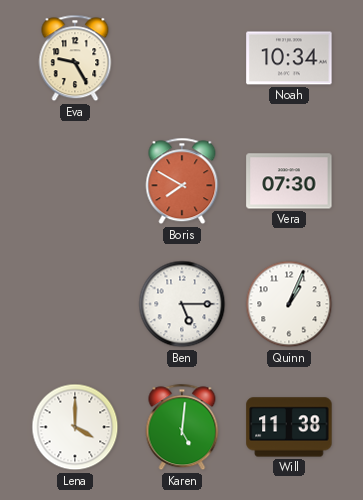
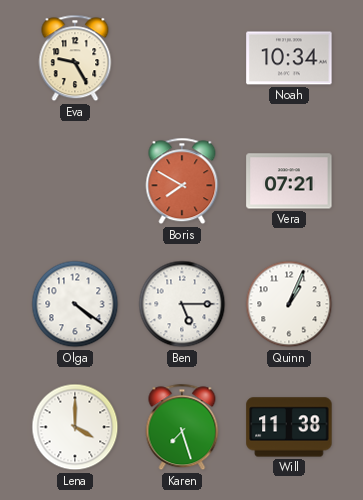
Vera: 07:30 -> 07:21 (289, 181)
Olga: none -> 4:21 (75, 304)
Karen: 5:01 -> 7:27 (182, 427)
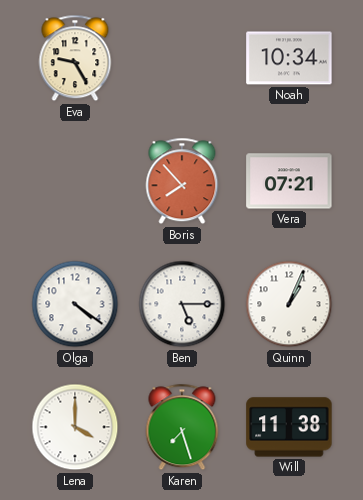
Boris: 7:50 -> 7:53 (182, 181)
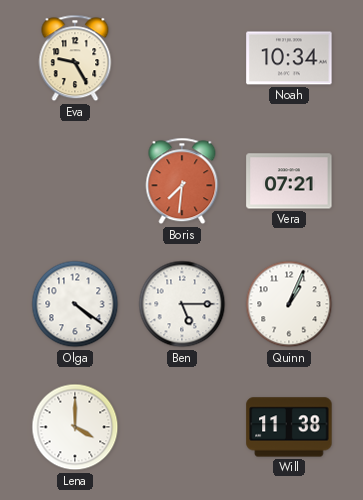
Boris: 7:53 -> 7:31 (182, 181)
Karen: 7:27 -> none (182, 427)
